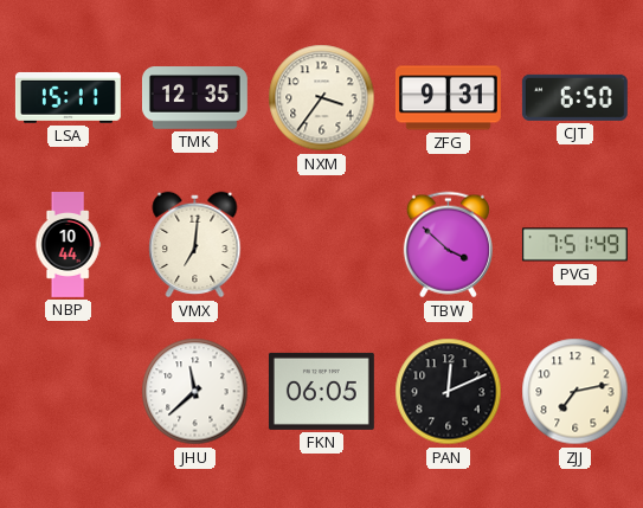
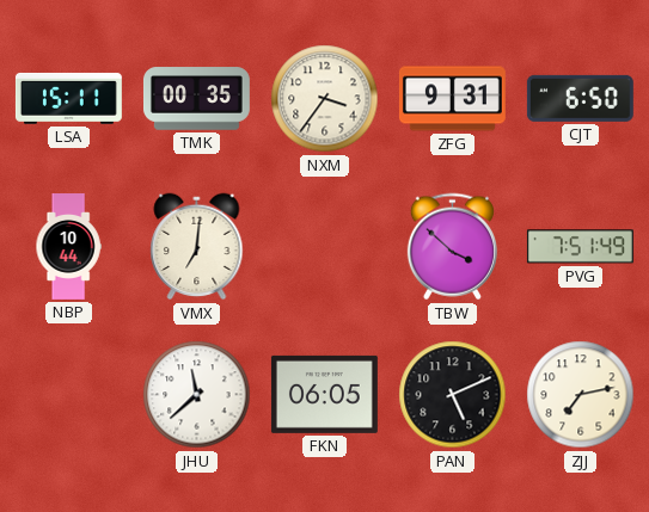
TMK: 12:35 -> 00:35 (196, 99)
PAN: 12:11 -> 5:11 (453, 395)
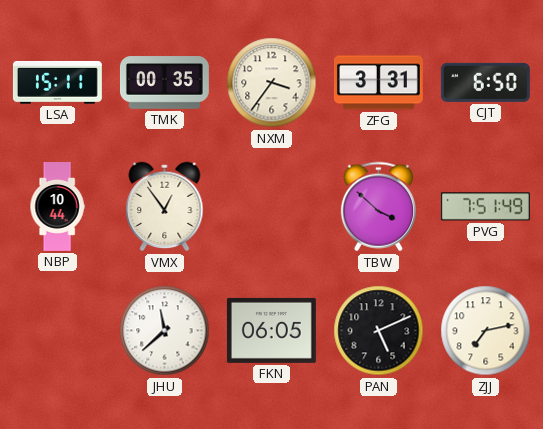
ZFG: 9:31 -> 3:31 (378, 83)
VMX: 7:01 -> 12:54 (165, 207)
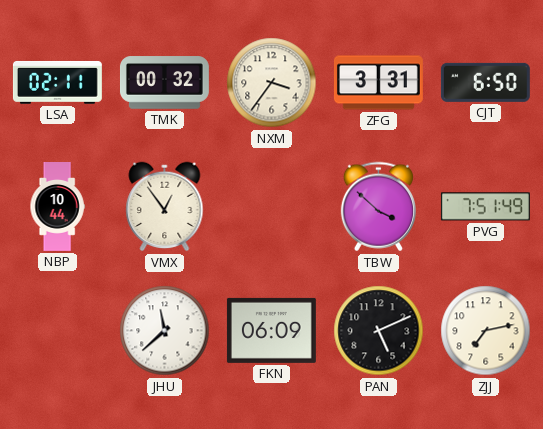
LSA: 15:11 -> 02:11 (57, 82)
TMK: 00:35 -> 00:32 (164, 83)
FKN: 06:05 -> 06:09 (271, 330)
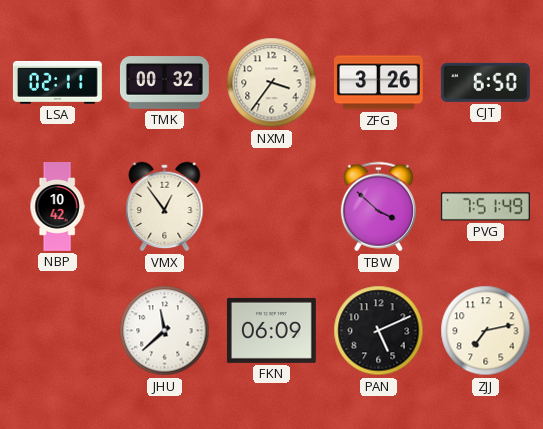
ZFG: 3:31 -> 3:26 (378, 83)
NBP: 10:44 -> 10:42 (57, 207)
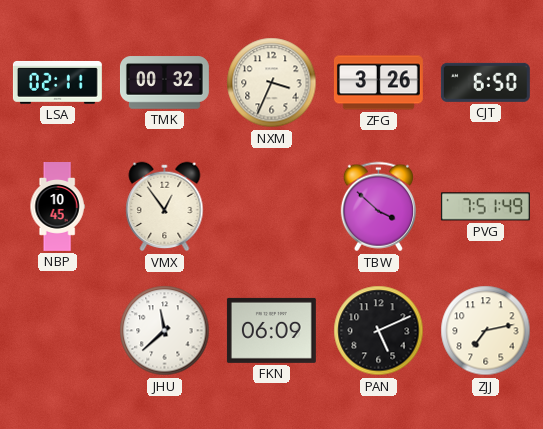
NXM: 3:36 -> 3:34 (272, 83)
NBP: 10:42 -> 10:45 (57, 207)
